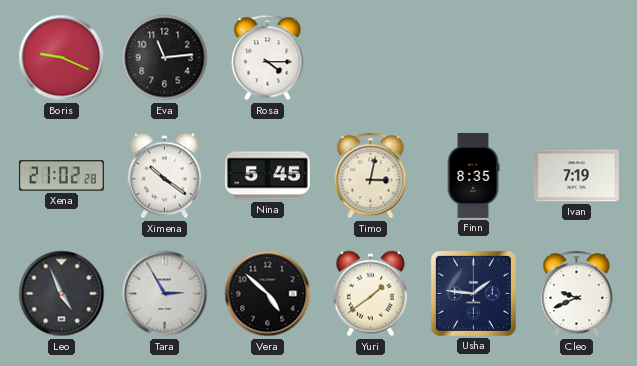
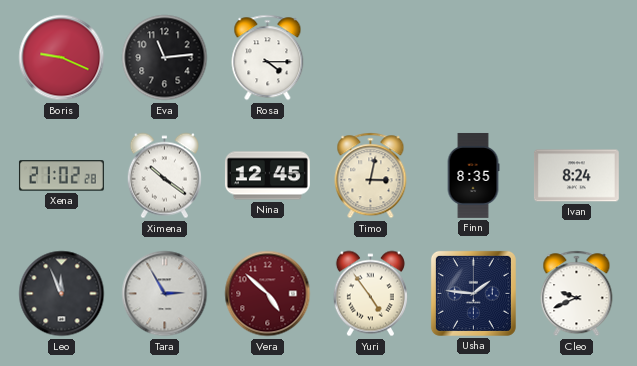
Nina: 5:45 -> 12:45 (268, 176)
Ivan: 7:19 -> 8:24 (576, 176)
Leo: 4:56 -> 11:56 (62, 294)
Vera dial: black -> burgundy (268, 294)
Yuri: 1:39 -> 4:54 (370, 294)
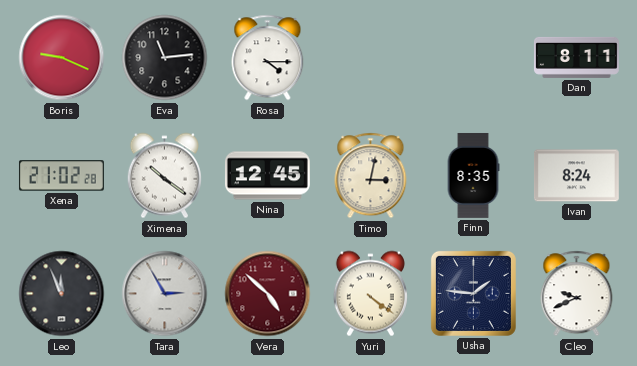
Dan: none -> 8:11 (577, 57)
Yuri: 4:54 -> 4:21 (370, 294)
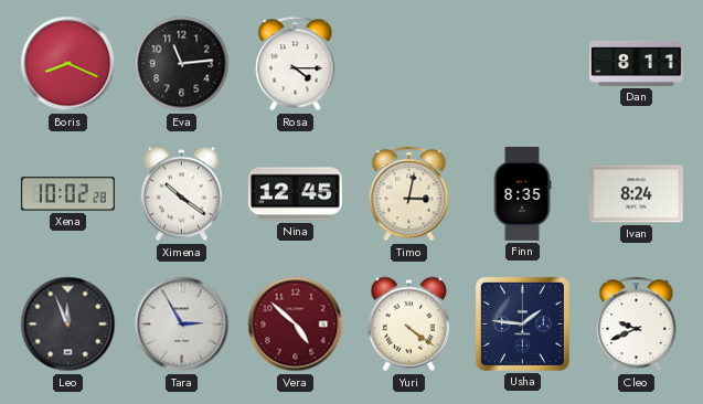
Boris: 9:19 -> 8:19 (68, 64)
Xena: 21:02 -> 10:02 (67, 194)
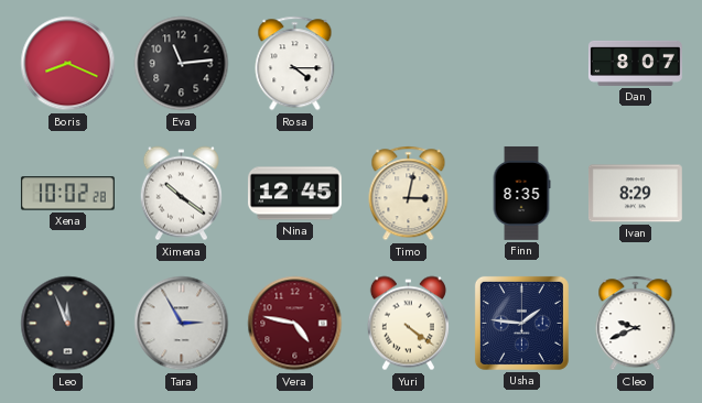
Dan: 8:11 -> 8:07 (636, 63)
Ivan: 8:24 -> 8:29 (635, 194)
Vera: 4:52 -> 4:47 (295, 324)
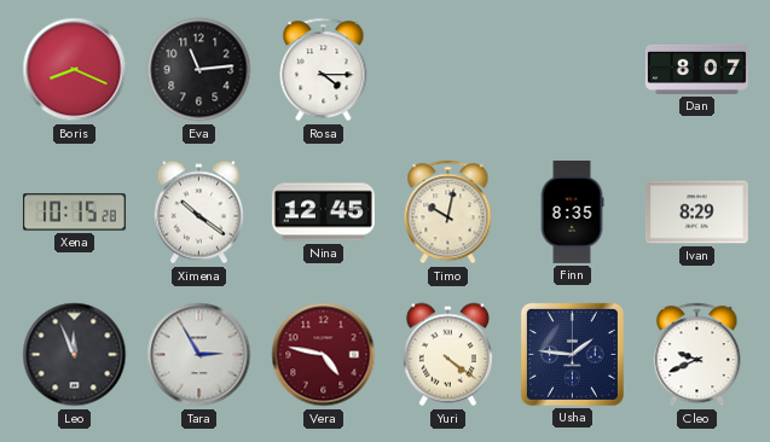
Xena: 10:02 -> 10:15 (74, 213)
Timo: 3:02 -> 10:02 (448, 213)
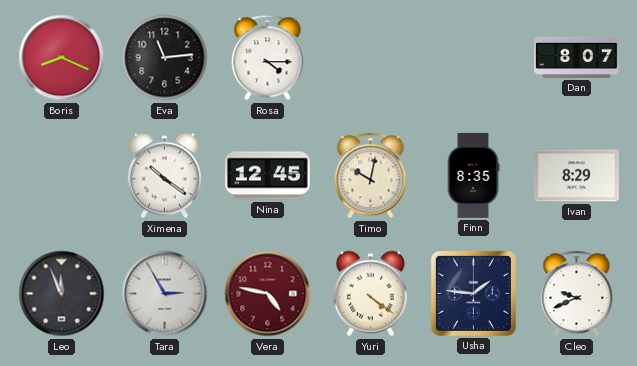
Xena: 10:15 -> none (74, 213)
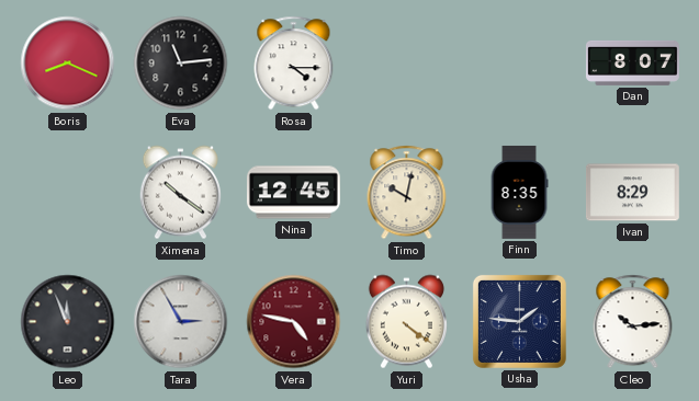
Cleo: 9:41 -> 10:14 (633, 322)
